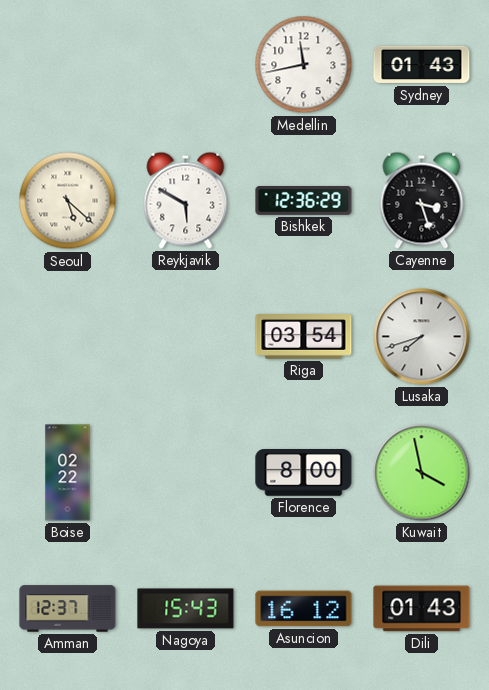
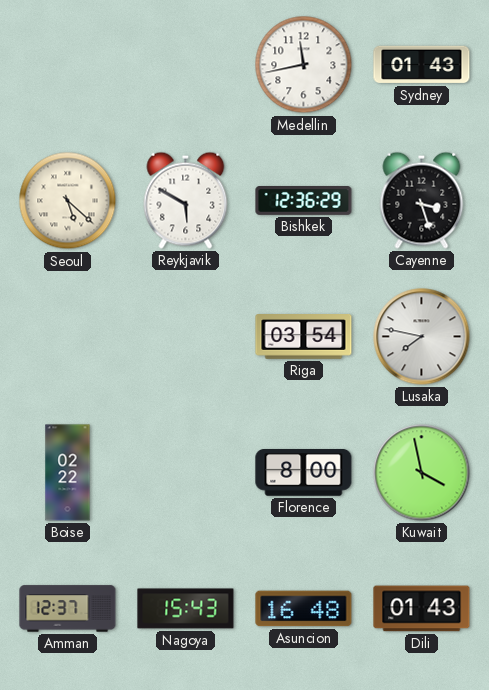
Lusaka: 7:42 -> 7:47 (422, 337)
Asuncion: 16:12 -> 16:48 (304, 609)
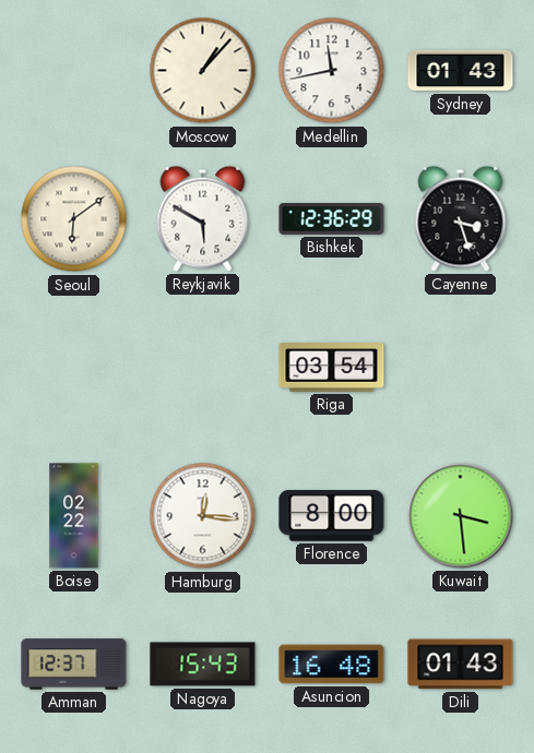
Moscow: none -> 1:07 (203, 71)
Seoul: 5:22 -> 6:09 (74, 219)
Lusaka: 7:47 -> none (422, 337)
Hamburg: none -> 12:16 (203, 516)
Kuwait: 3:58 -> 3:29 (461, 516)
